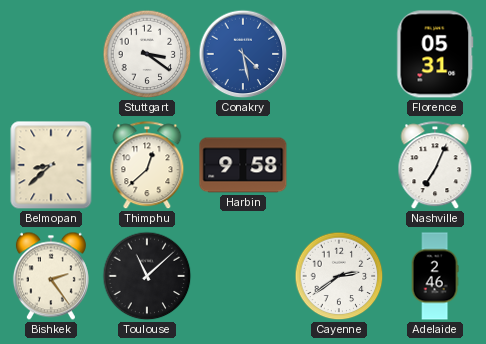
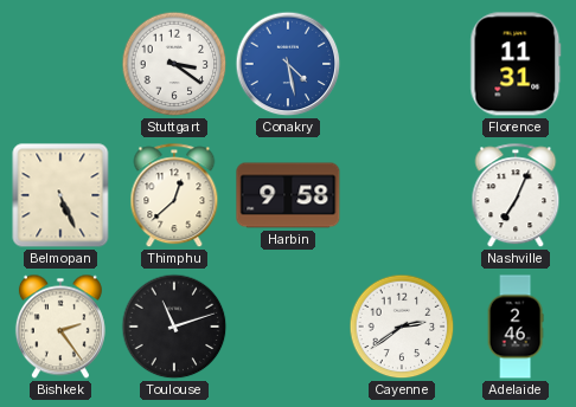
Florence: 05:31 -> 11:31 (516, 64)
Belmopan: 8:38 -> 5:26 (60, 195)
Toulouse: 11:08 -> 11:12 (174, 327)
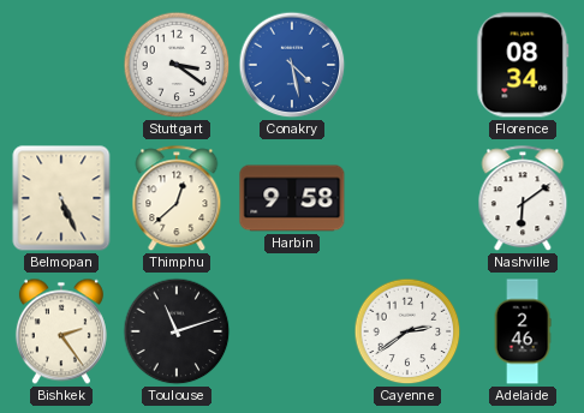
Florence: 11:31 -> 08:34 (523, 65)
Nashville: 7:04 -> 6:09 (523, 199)
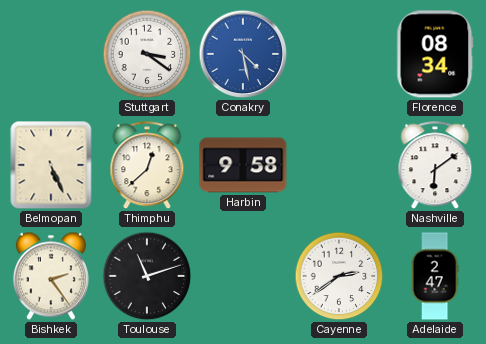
Adelaide: 2:46 -> 2:47 (435, 276)
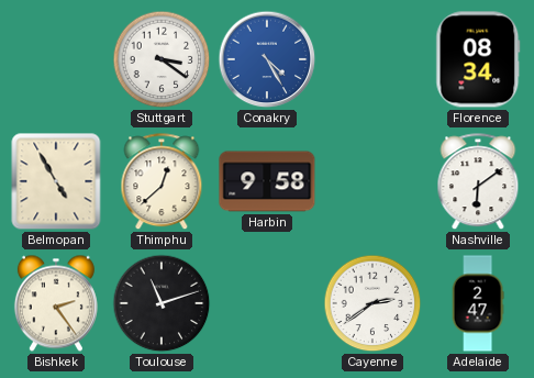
Conakry: 4:28 -> 4:25 (267, 59)
Belmopan: 5:26 -> 4:55 (56, 181)
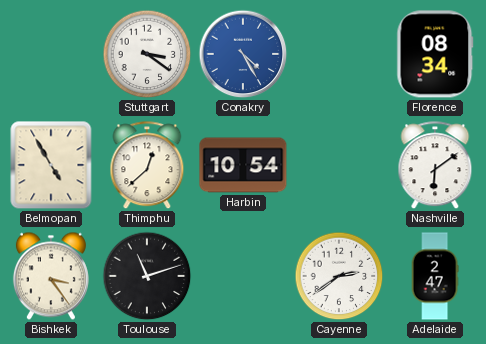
Harbin: 9:58 -> 10:54 (243, 165)
Bishkek: 2:24 -> 3:24 (51, 276)
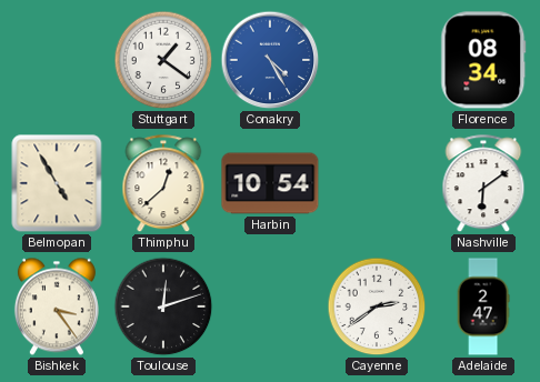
Stuttgart: 3:21 -> 1:21 (163, 60)
Toulouse: 11:12 -> 12:12 (163, 306)
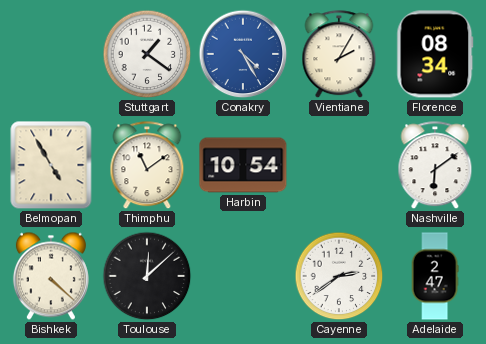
Vientiane: none -> 2:05 (339, 55)
Thimphu: 12:38 -> 11:09 (147, 166)
Bishkek: 3:24 -> 4:22 (51, 276)
Toulouse: 12:12 -> 12:08 (147, 276)
